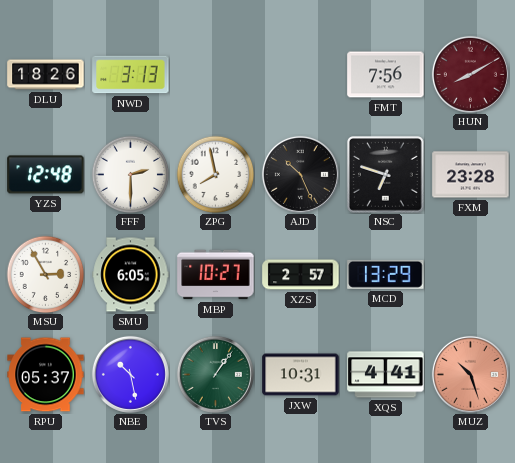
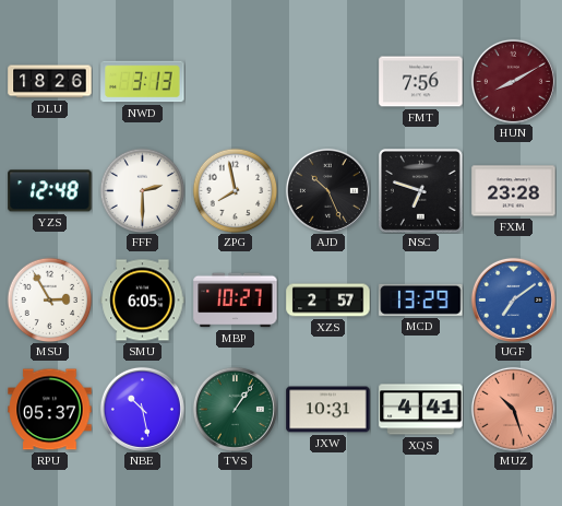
UGF: none -> 7:09 (513, 299)
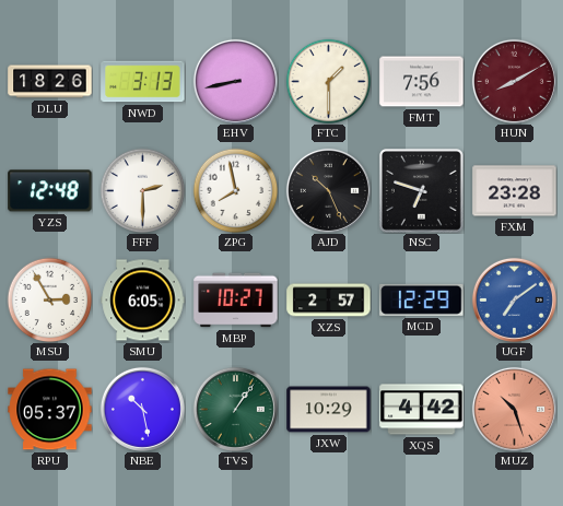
EHV: none -> 8:43 (235, 81)
FTC: none -> 1:30 (328, 81)
MCD: 13:29 -> 12:29 (422, 299)
JXW: 10:31 -> 10:29 (329, 410)
XQS: 4:41 -> 4:42 (422, 410)
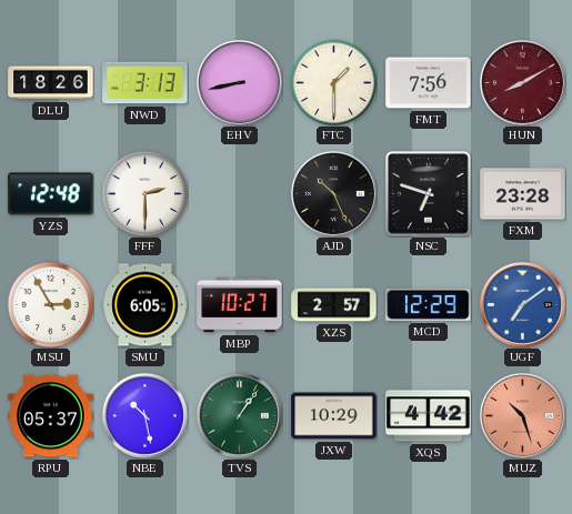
ZPG: 7:58 -> none (235, 190)
